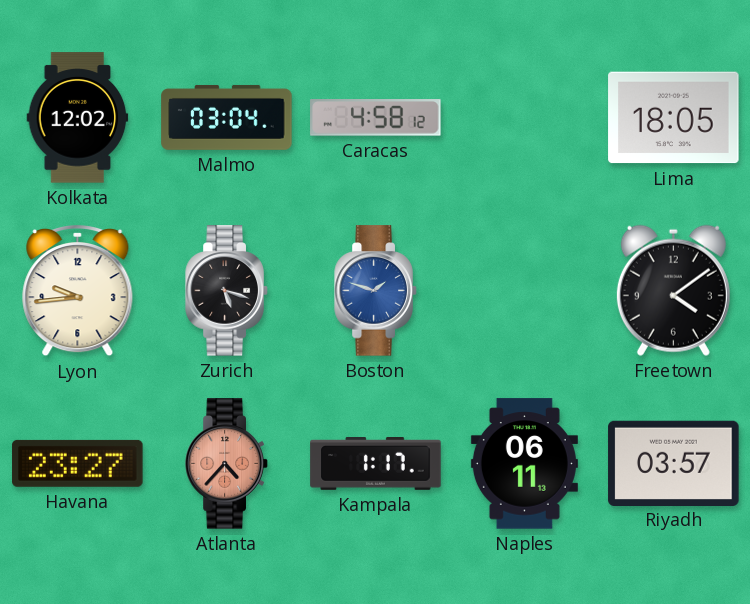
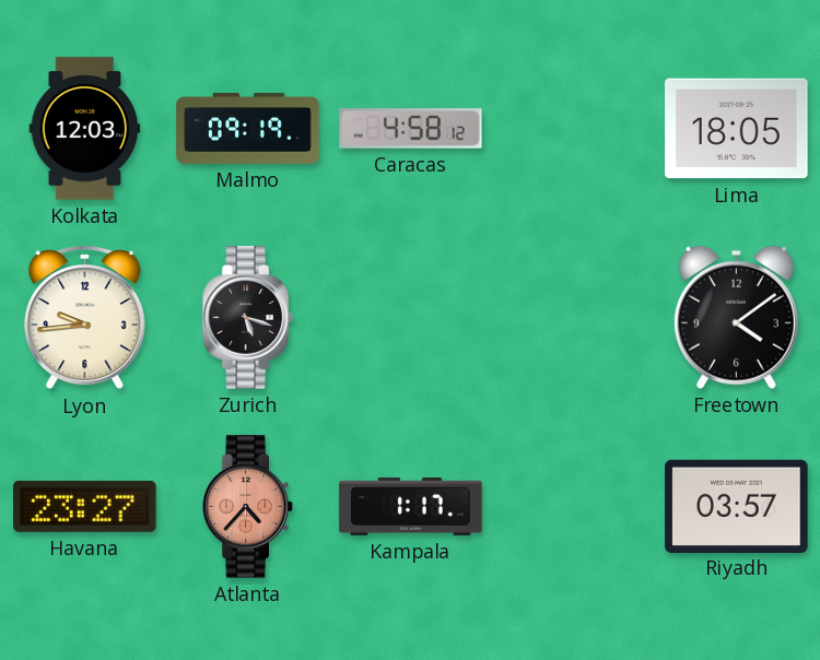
Kolkata: 12:02 -> 12:03 (85, 129)
Malmo: 03:04 -> 09:19 (248, 128)
Boston: 1:48 -> none (376, 291)
Naples: 06:11 -> none (524, 464)
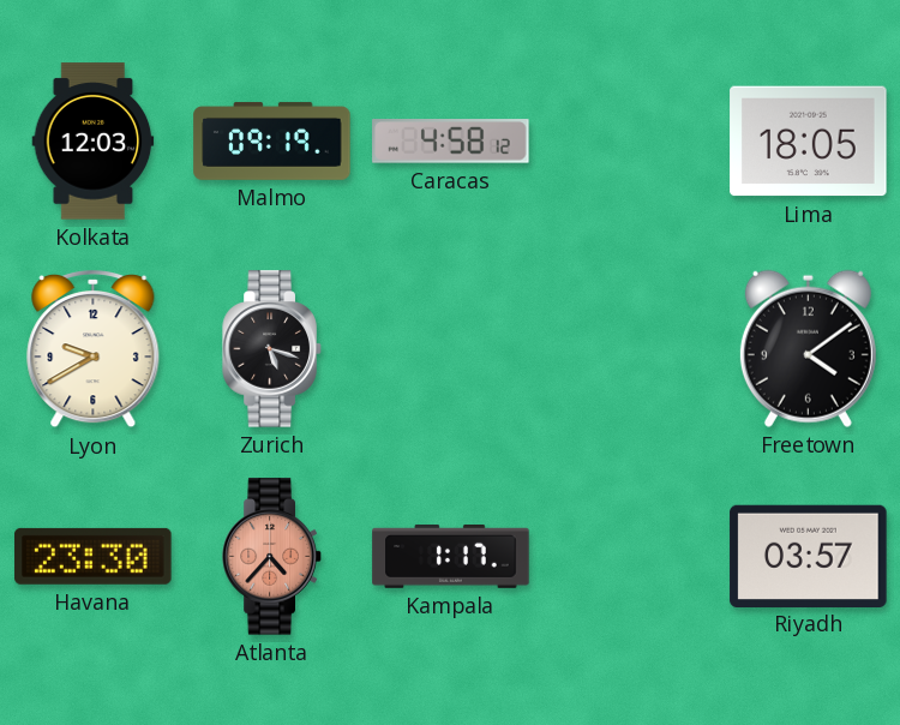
Lyon: 9:44 -> 9:40 (94, 349)
Havana: 23:27 -> 23:30 (94, 556)
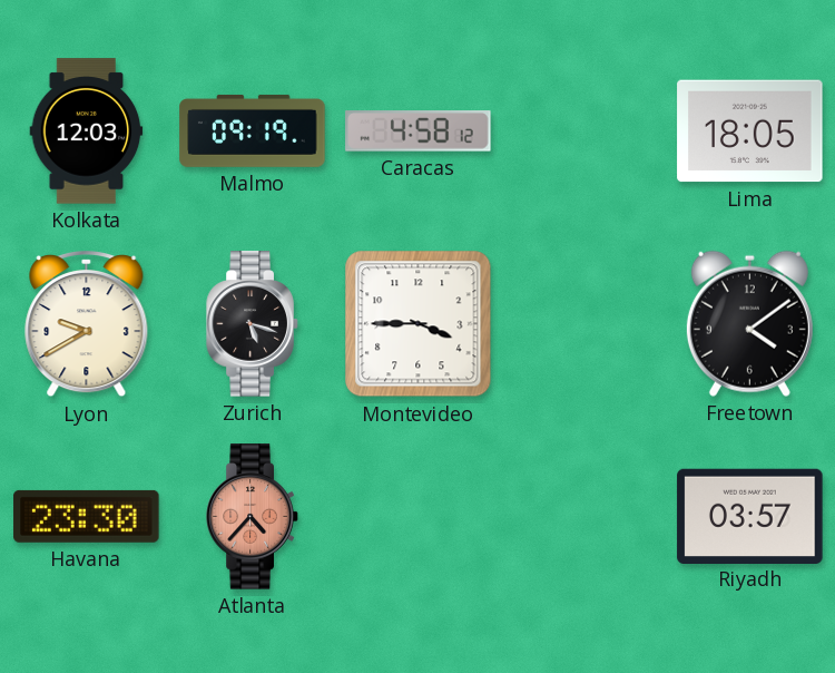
Montevideo: none -> 3:45 (419, 324)
Kampala: 1:17 -> none (451, 557)
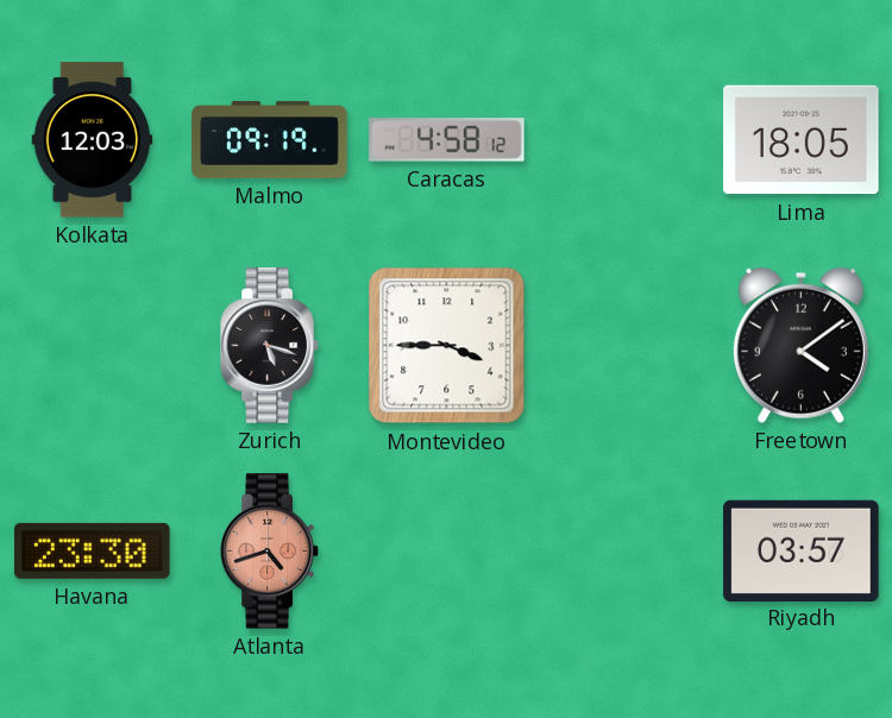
Lyon: 9:40 -> none (87, 324)
Atlanta: 4:37 -> 4:42 (270, 552)
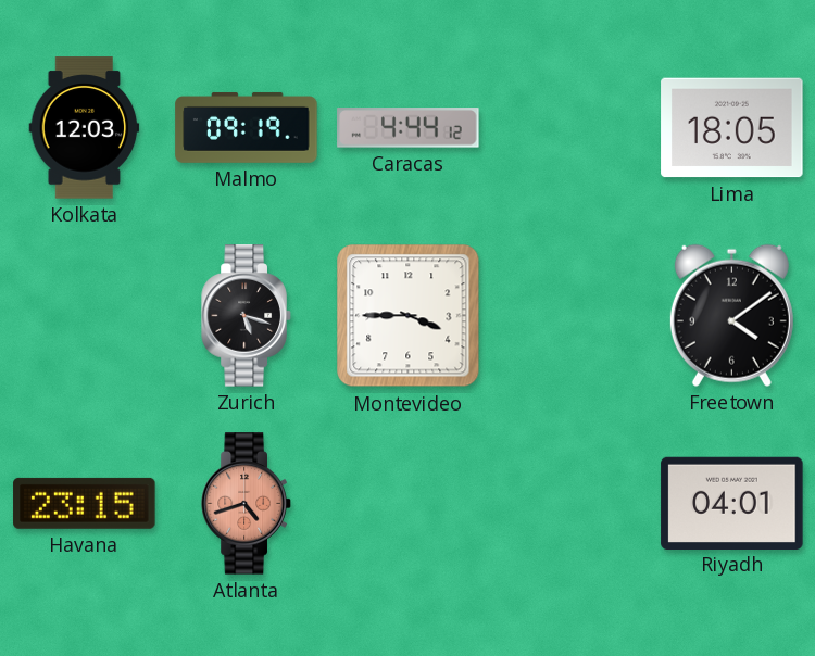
Caracas: 4:58 -> 4:44 (409, 128)
Havana: 23:30 -> 23:15 (85, 503)
Riyadh: 03:57 -> 04:01 (732, 503)
